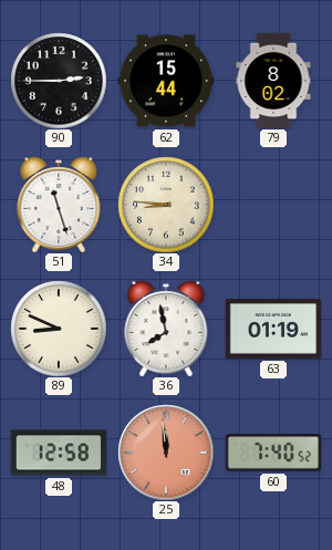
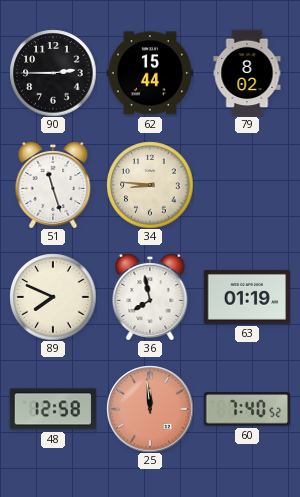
89: 8:49 -> 7:49 (53, 297)
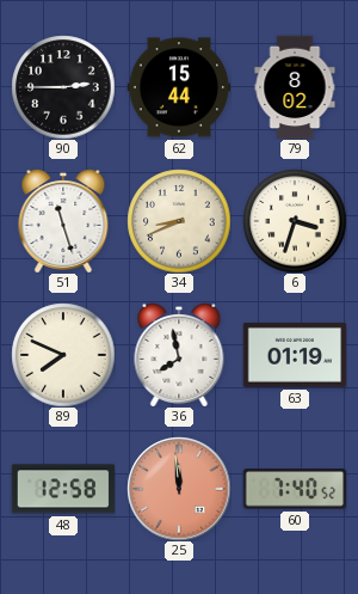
34: 8:46 -> 8:41 (179, 221)
6: none -> 3:33 (295, 221)
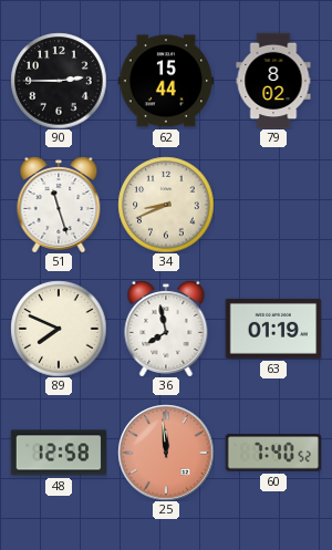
6: 3:33 -> none (295, 221)
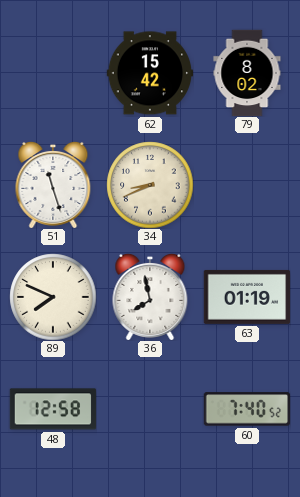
90: 2:45 -> none (59, 81)
62: 15:44 -> 15:42 (150, 73)
25: 11:59 -> none (166, 453)
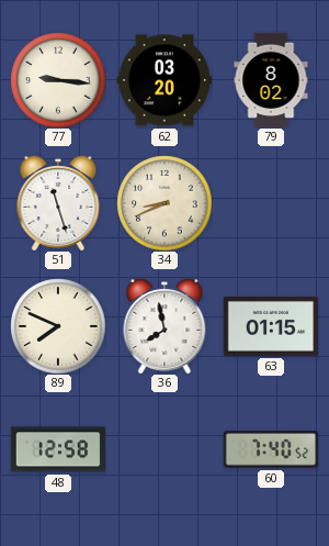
77: none -> 9:16 (58, 80)
62: 15:42 -> 03:20 (164, 80)
63: 01:19 -> 01:15 (271, 326)
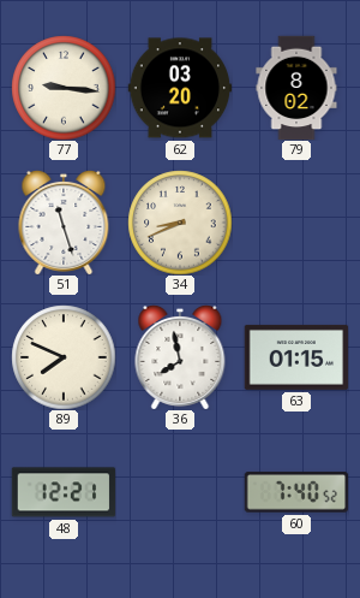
48: 12:58 -> 12:21 (64, 492)
